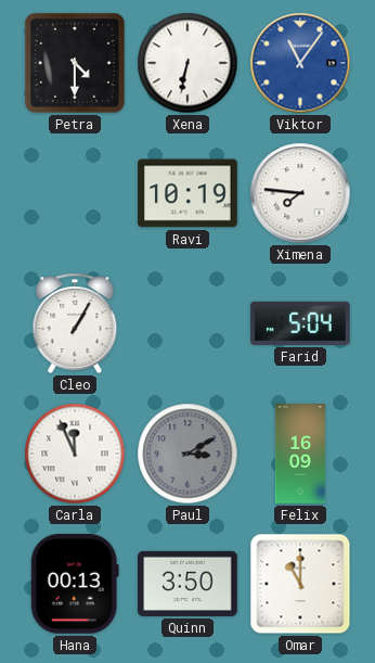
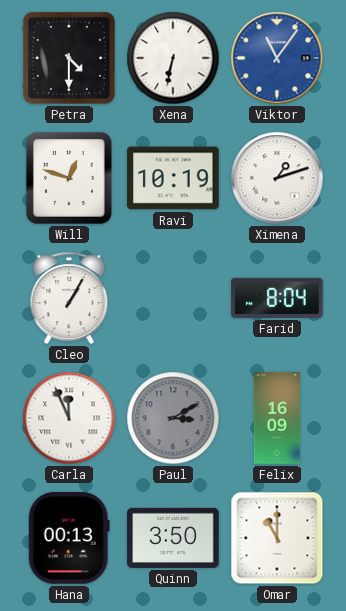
Will: none -> 12:48 (69, 178)
Ximena: 7:46 -> 1:12 (277, 178)
Farid: 5:04 -> 8:04 (277, 298)
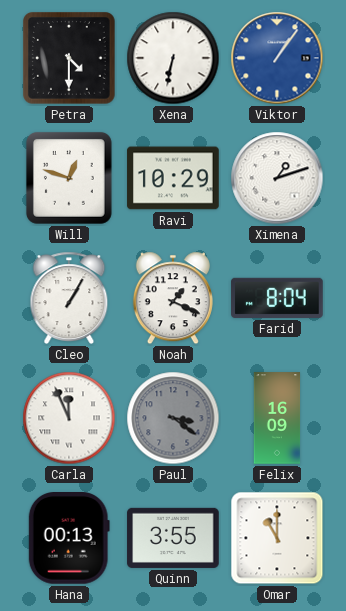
Viktor: 11:06 -> 1:06 (277, 58)
Ravi: 10:19 -> 10:29 (173, 178)
Noah: none -> 1:19 (173, 298)
Paul: 3:10 -> 3:21 (173, 418)
Quinn: 3:50 -> 3:55 (173, 538)
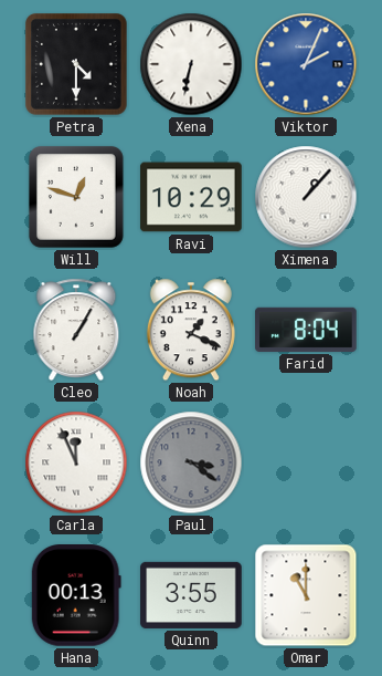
Viktor: 1:06 -> 2:04 (306, 64)
Ximena: 1:12 -> 1:07 (306, 197)
Felix: 16:09 -> none (277, 418)
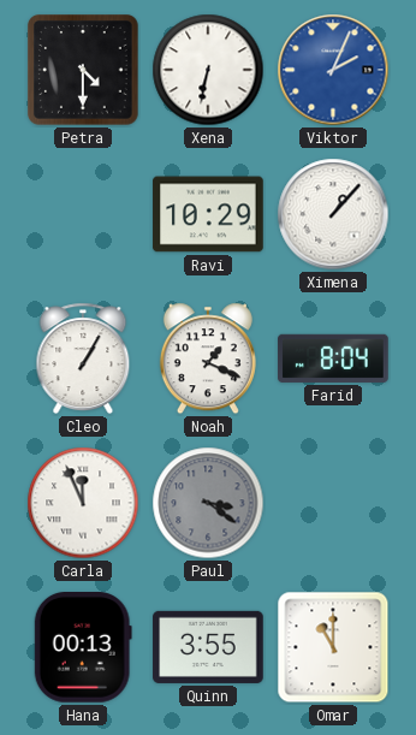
Will: 12:48 -> none (76, 197)
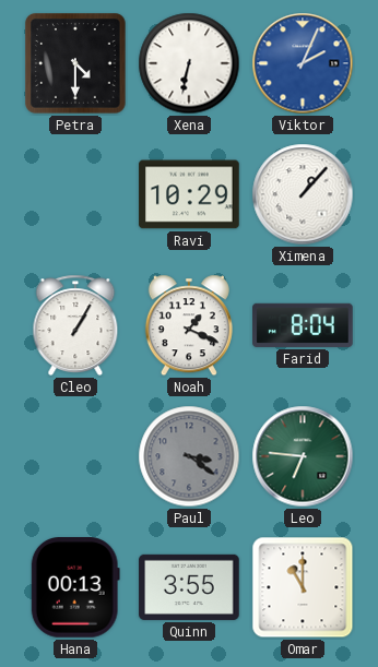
Carla: 11:56 -> none (83, 503)
Leo: none -> 6:46 (303, 456)
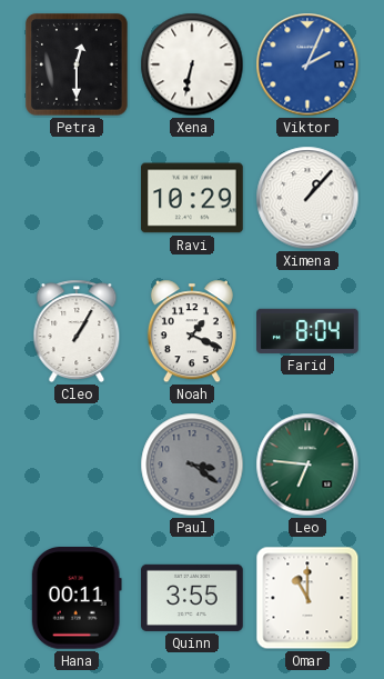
Petra: 4:30 -> 12:30 (78, 66)
Hana: 00:13 -> 00:11 (77, 599)
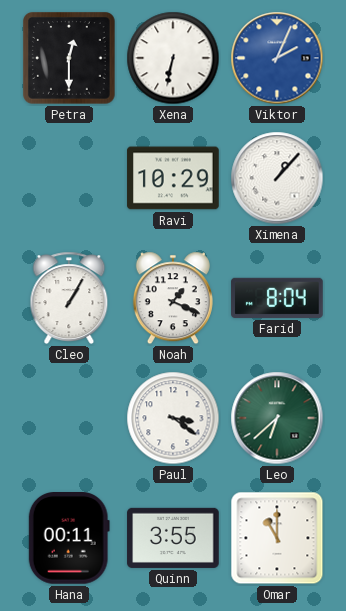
Paul dial: grey -> white (173, 418)
Leo: 6:46 -> 6:38 (277, 418)
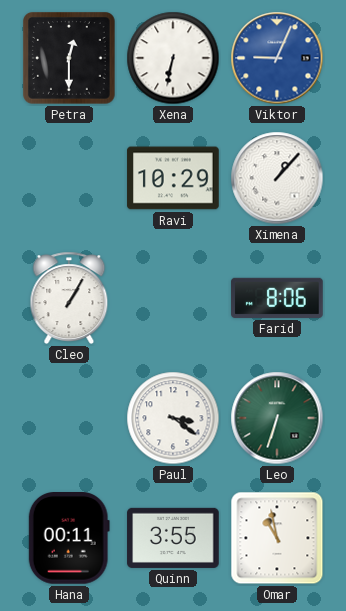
Viktor: 2:04 -> 9:04 (277, 58)
Noah: 1:19 -> none (173, 298)
Farid: 8:04 -> 8:06 (277, 298)
Leo: 6:38 -> 6:33 (277, 418)
Omar: 11:00 -> 10:58 (277, 538)
